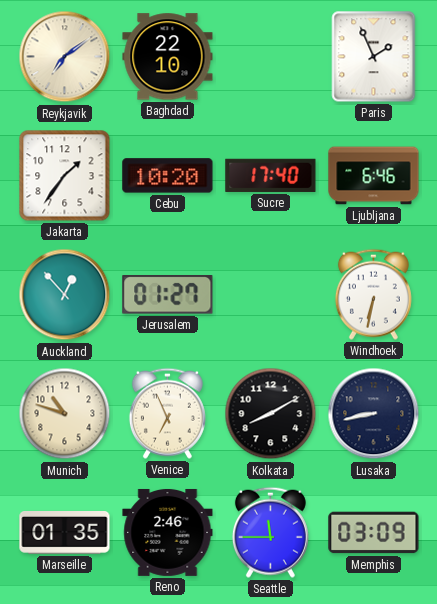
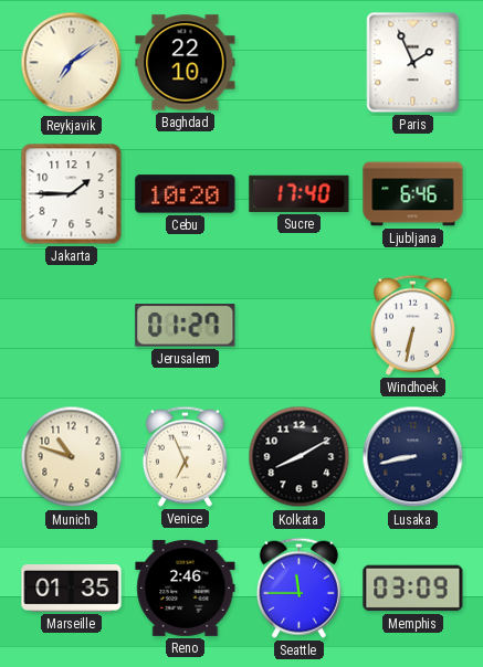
Jakarta: 1:36 -> 1:45 (72, 194)
Auckland: 12:53 -> none (65, 295)
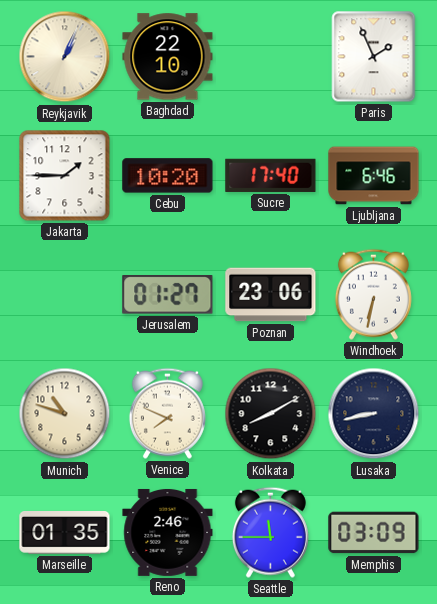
Reykjavik: 7:09 -> 1:04 (65, 57)
Poznan: none -> 23:06 (271, 295)
Venice: 6:56 -> 7:49 (167, 413)
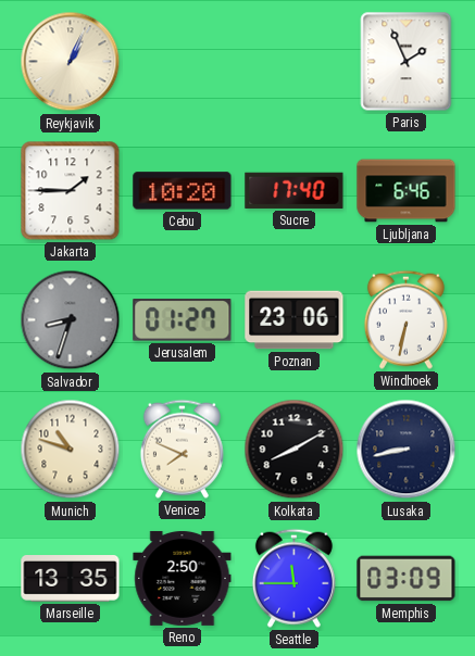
Baghdad: 22:10 -> none (168, 57)
Salvador: none -> 8:33 (71, 320)
Marseille: 01:35 -> 13:35 (71, 579)
Reno: 2:46 -> 2:50 (183, 578)
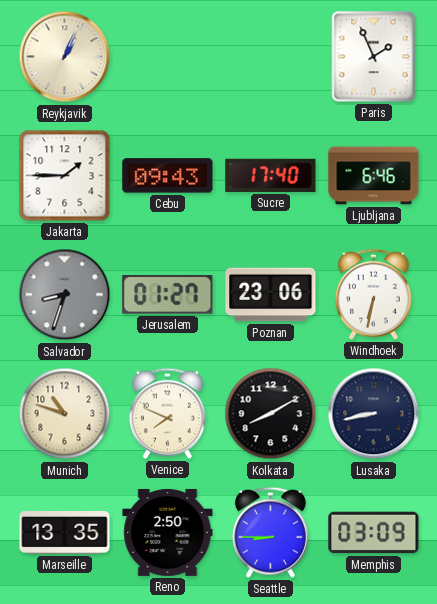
Cebu: 10:20 -> 09:43 (168, 176)
Seattle: 11:45 -> 8:45 (270, 532)
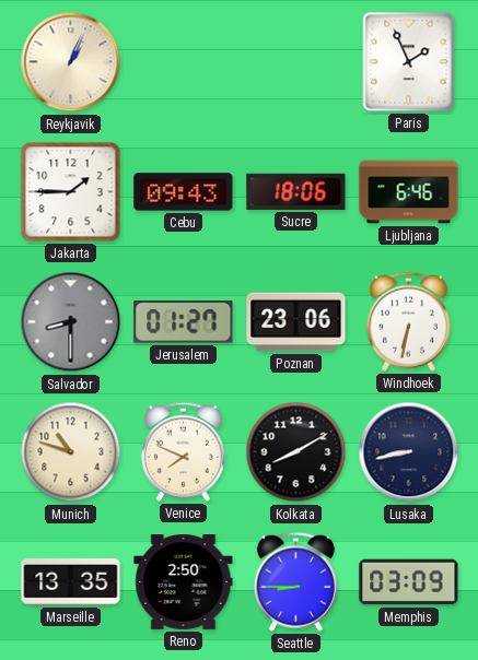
Sucre: 17:40 -> 18:06 (296, 191)
Salvador: 8:33 -> 8:30 (71, 322)
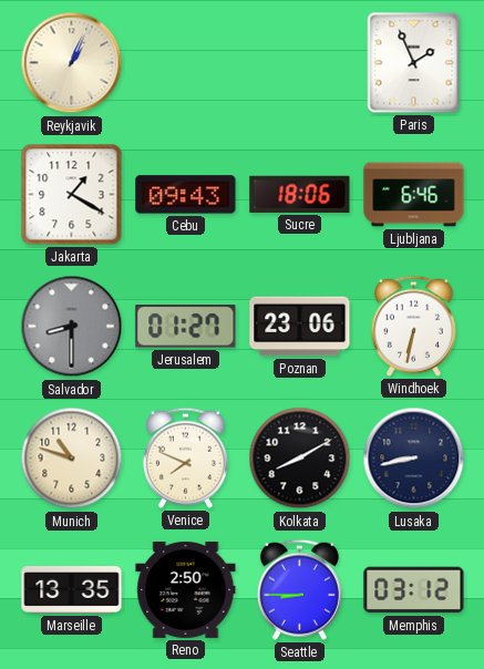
Jakarta: 1:45 -> 1:20 (72, 195)
Memphis: 03:09 -> 03:12 (414, 590)
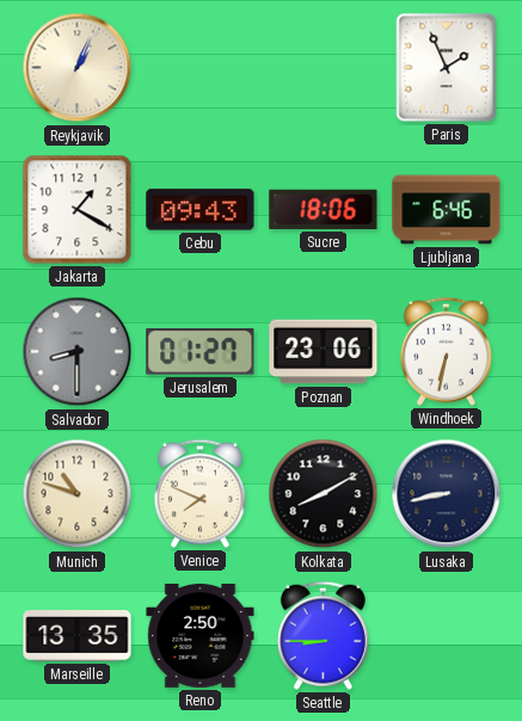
Memphis: 03:12 -> none (414, 590)
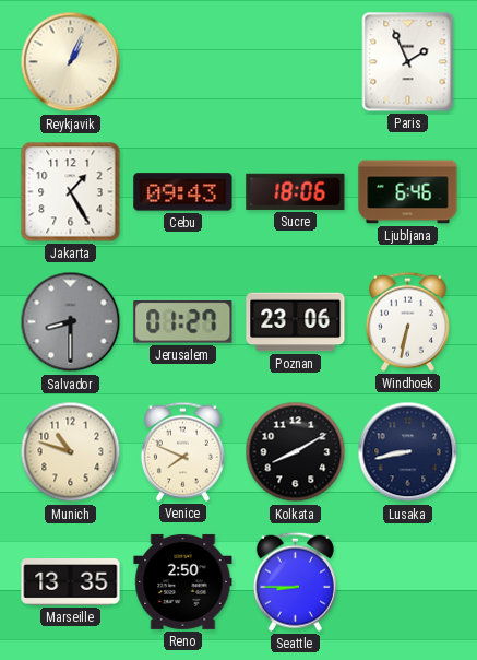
Jakarta: 1:20 -> 1:25 (71, 192)
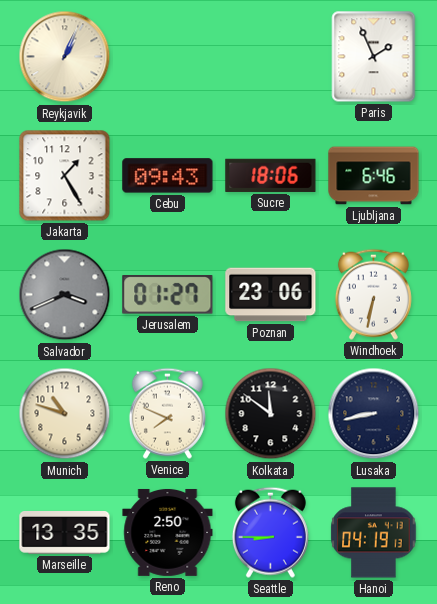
Salvador: 8:30 -> 3:41 (65, 295)
Kolkata: 8:10 -> 11:51 (271, 414)
Hanoi: none -> 04:19 (374, 533)
